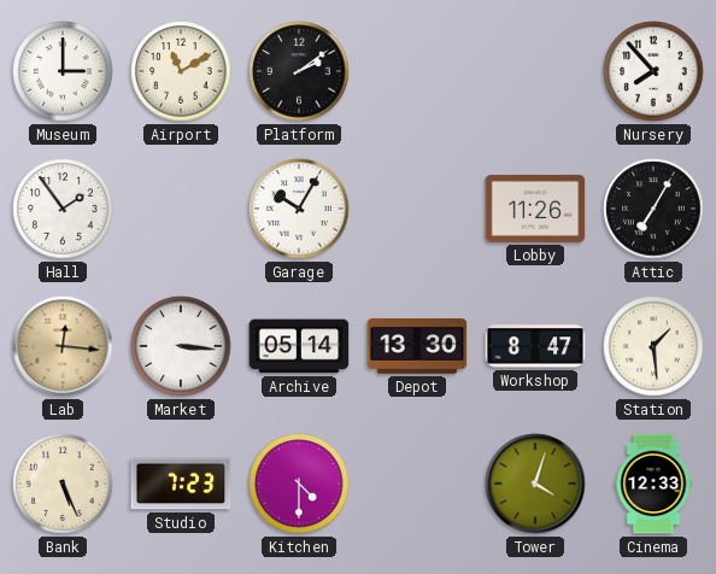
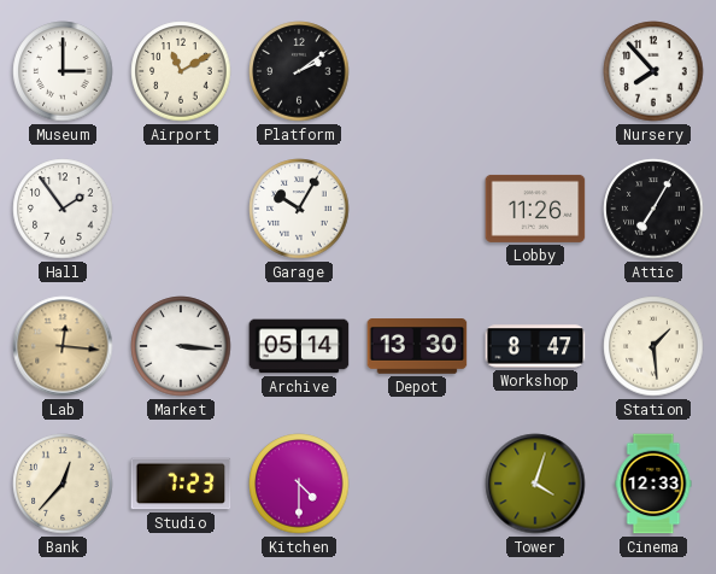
Bank: 5:26 -> 12:37 (63, 484)
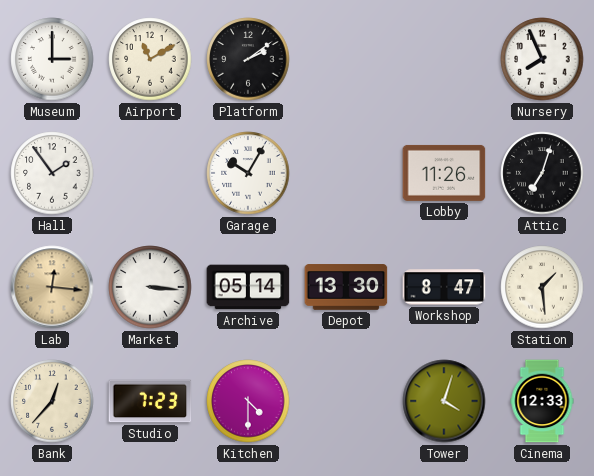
Nursery: 7:53 -> 7:56 (542, 59)
Attic: 7:05 -> 7:03 (542, 173)
